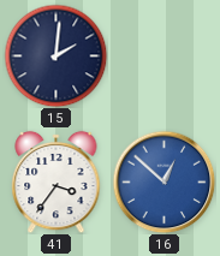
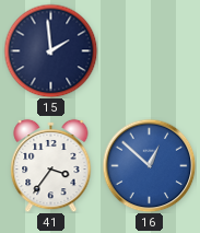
15: 2:01 -> 1:59 (50, 50)
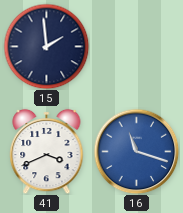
41: 3:36 -> 3:41 (47, 151)
16: 12:52 -> 11:18 (136, 151)
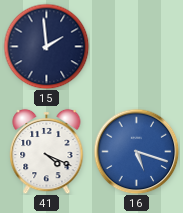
41: 3:41 -> 4:19 (47, 151)
16: 11:18 -> 5:18 (136, 151)
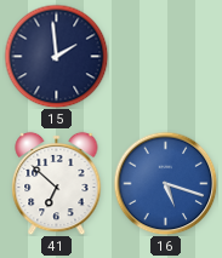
41: 4:19 -> 6:52 (57, 183)
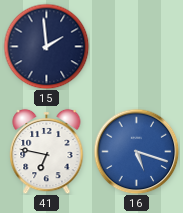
41: 6:52 -> 6:47 (47, 151)
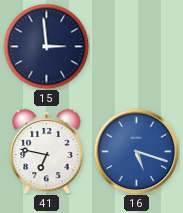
15: 1:59 -> 2:59 (46, 46)
